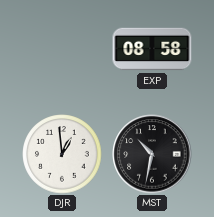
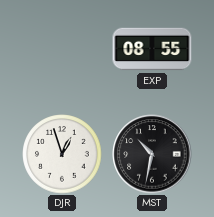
EXP: 08:58 -> 08:55 (152, 49)
DJR: 12:59 -> 12:57 (62, 154)
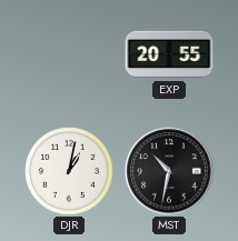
EXP: 08:55 -> 20:55 (169, 54)
DJR: 12:57 -> 1:02 (69, 171)
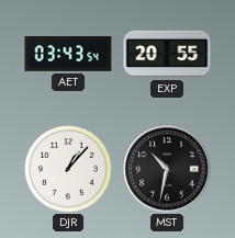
AET: none -> 03:43 (68, 55)
DJR: 1:02 -> 1:07 (68, 169)
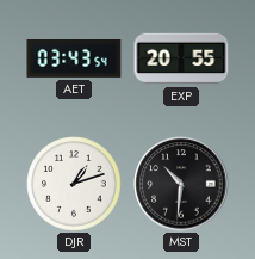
DJR: 1:07 -> 1:12 (74, 184)
MST: 10:32 -> 10:31 (181, 184)
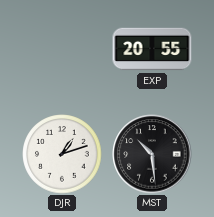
AET: 03:43 -> none (74, 60)
MST: 10:31 -> 10:29 (152, 154)
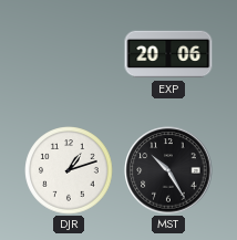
EXP: 20:55 -> 20:06 (168, 54)
MST: 10:29 -> 10:25 (168, 170)
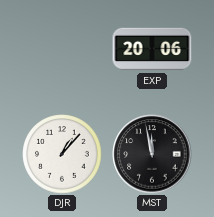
DJR: 1:12 -> 1:07 (62, 154)
MST: 10:25 -> 11:58 (152, 154)
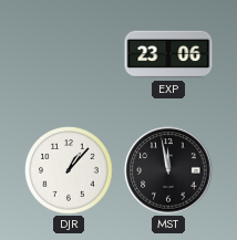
EXP: 20:06 -> 23:06 (168, 54)
